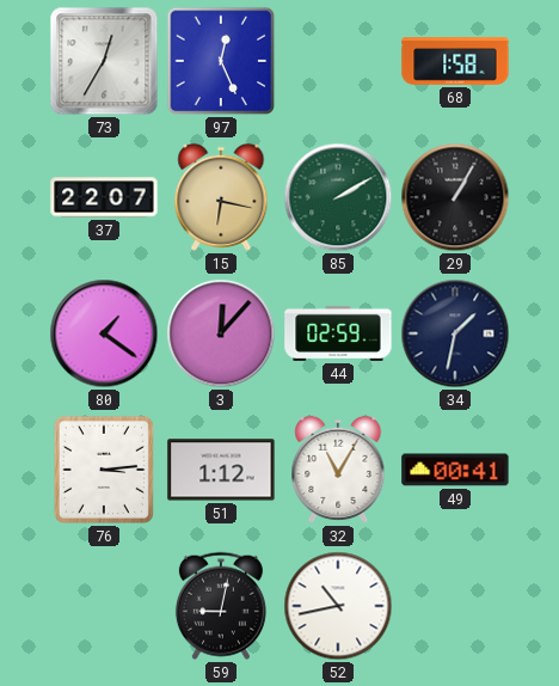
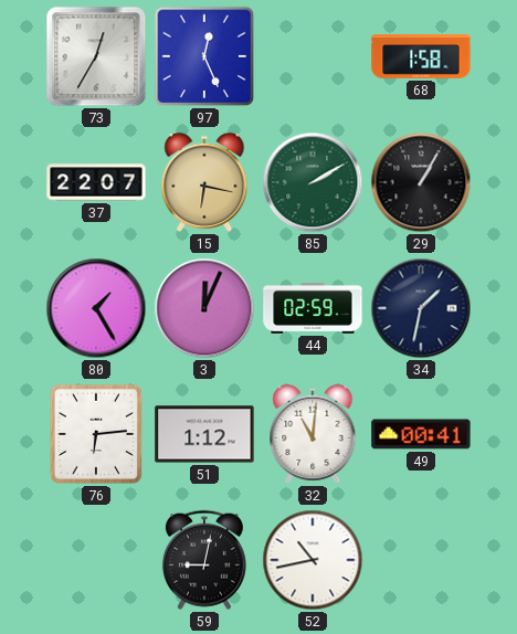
80: 1:21 -> 1:25 (96, 308)
3: 12:07 -> 12:04 (204, 308)
76: 3:14 -> 6:14 (96, 434)
32: 11:05 -> 11:01 (313, 434)
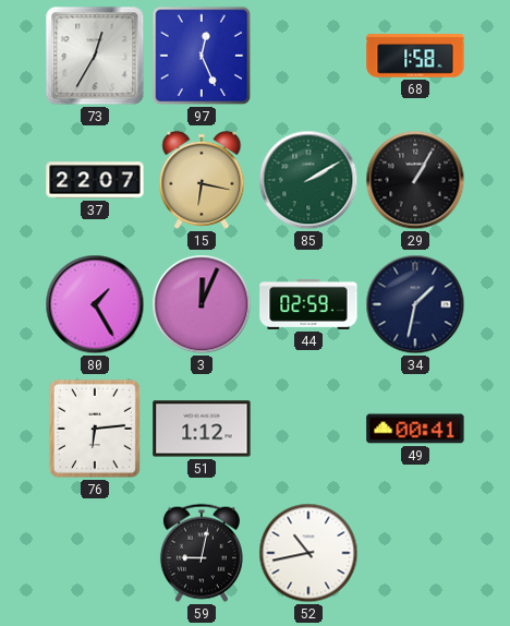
32: 11:01 -> none (313, 434)
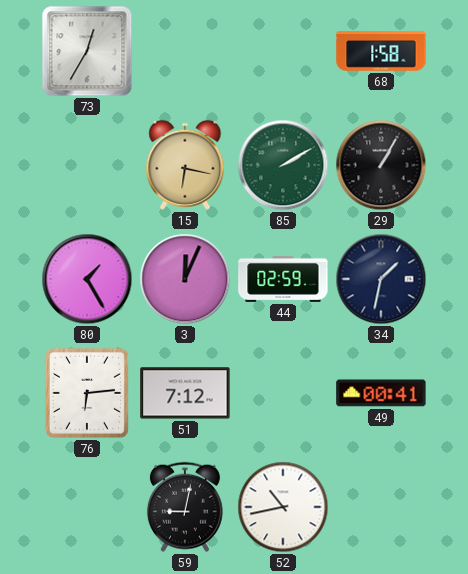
97: 12:26 -> none (202, 56)
37: 22:07 -> none (95, 180)
51: 1:12 -> 7:12 (185, 393)
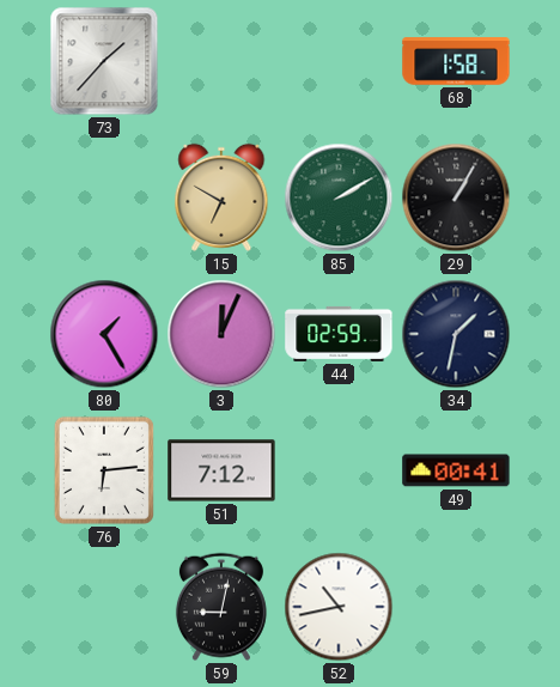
73: 12:35 -> 1:37 (104, 61)
15: 6:17 -> 6:50 (221, 197)
